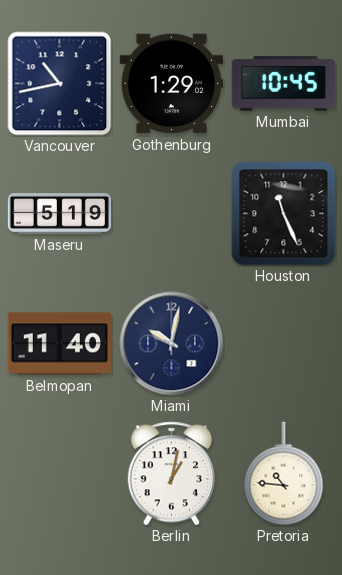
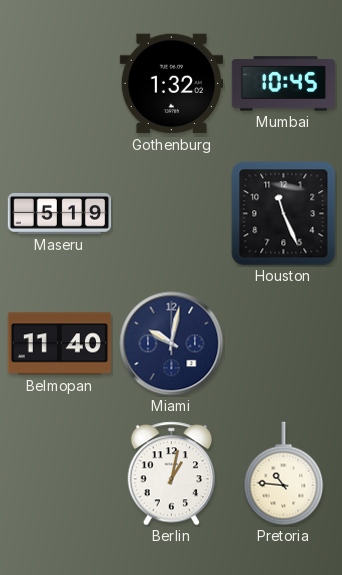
Vancouver: 10:43 -> none (60, 84)
Gothenburg: 1:29 -> 1:32 (171, 84)
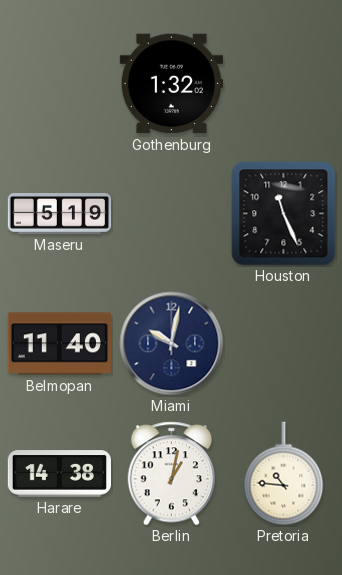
Mumbai: 10:45 -> none (283, 84)
Harare: none -> 14:38 (59, 474)
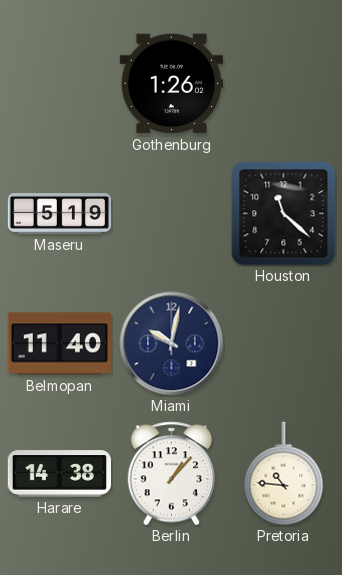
Gothenburg: 1:32 -> 1:26 (171, 84)
Houston: 11:26 -> 11:22 (284, 214)
Berlin: 1:02 -> 1:07 (172, 474)
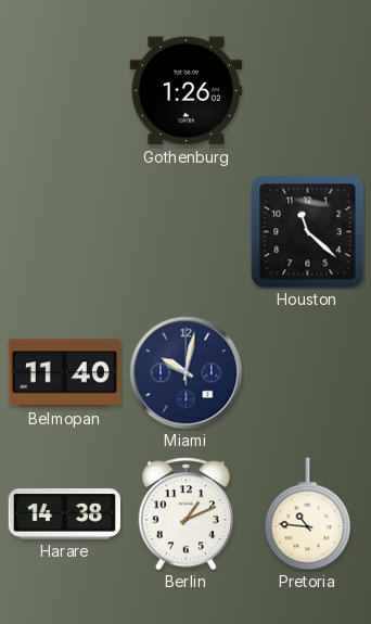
Maseru: 5:19 -> none (60, 214)
Berlin: 1:07 -> 1:11 (187, 514)
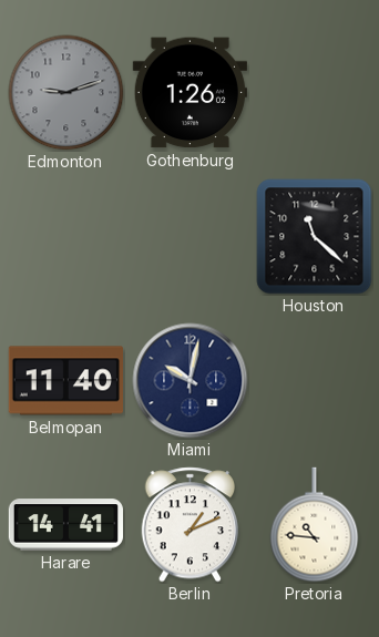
Edmonton: none -> 9:12 (66, 93)
Harare: 14:38 -> 14:41 (65, 525)
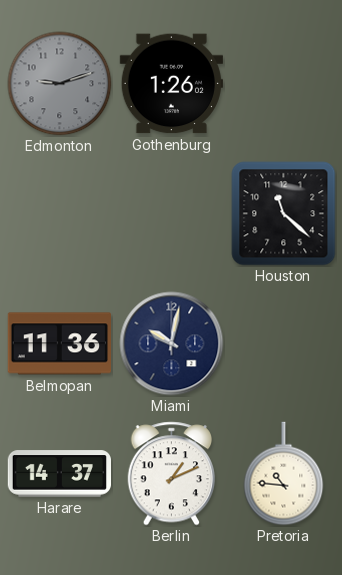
Belmopan: 11:40 -> 11:36 (59, 344)
Harare: 14:41 -> 14:37 (59, 474)
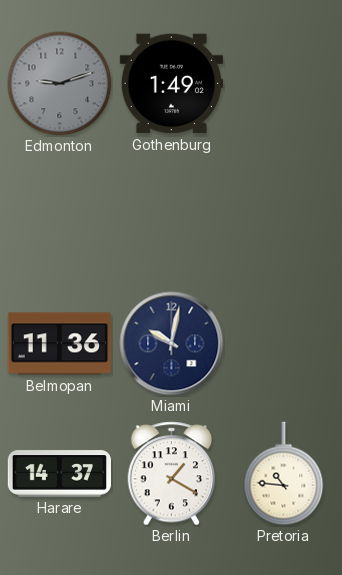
Gothenburg: 1:26 -> 1:49 (171, 84)
Houston: 11:22 -> none (284, 214)
Berlin: 1:11 -> 1:20 (172, 474)
